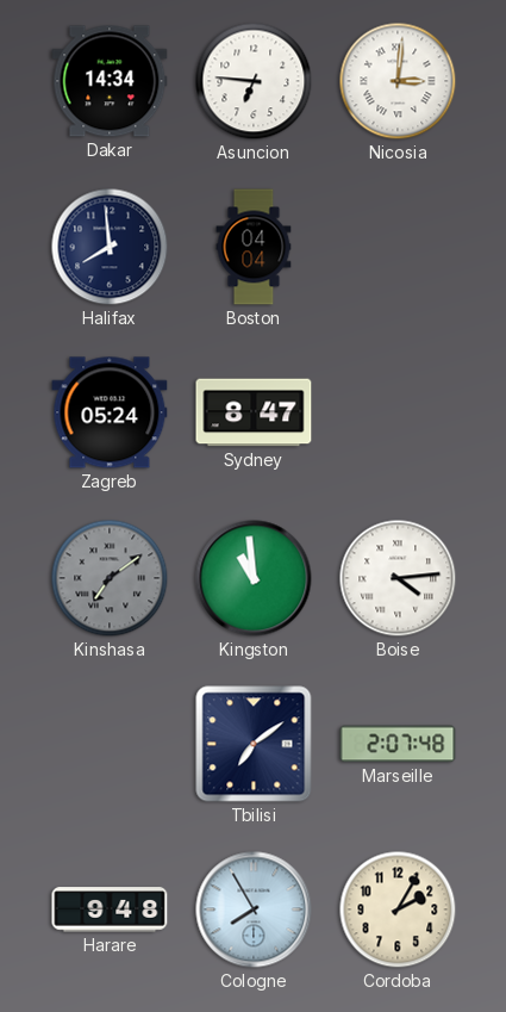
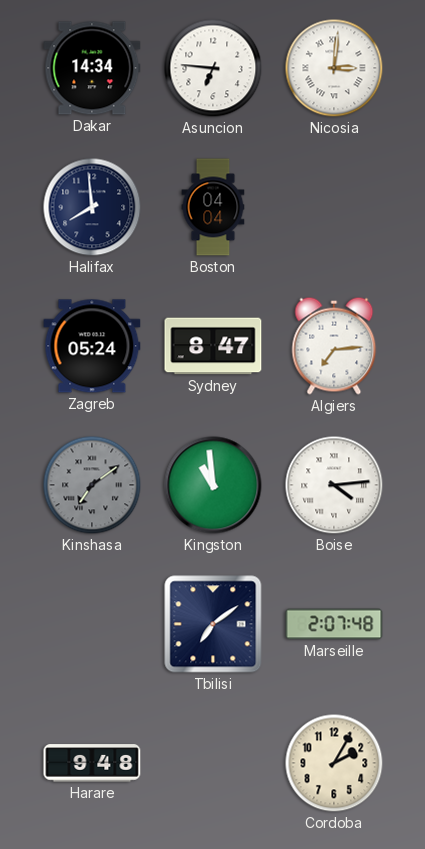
Algiers: none -> 7:14 (334, 346)
Cologne: 7:55 -> none (254, 909)
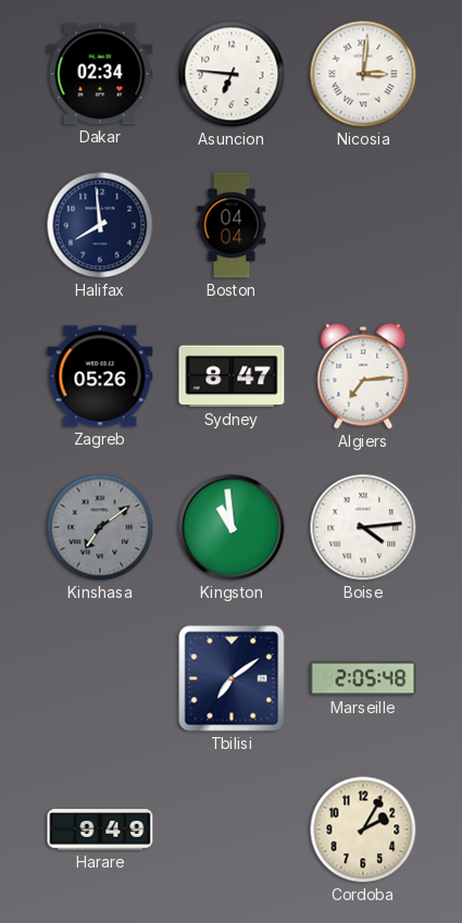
Dakar: 14:34 -> 02:34 (100, 74)
Zagreb: 05:24 -> 05:26 (100, 376)
Marseille: 2:07 -> 2:05 (363, 678)
Harare: 9:48 -> 9:49 (100, 830)
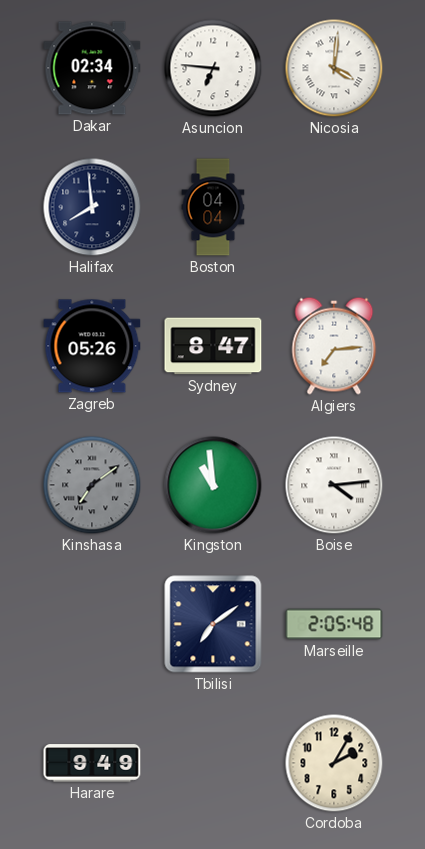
Nicosia: 3:01 -> 4:01 (334, 68)
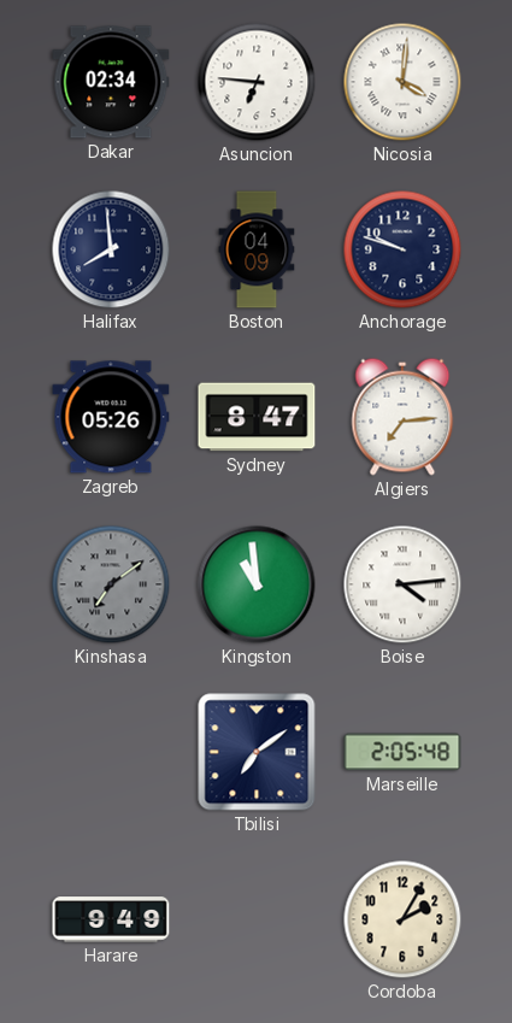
Boston: 04:04 -> 04:09 (257, 249)
Anchorage: none -> 9:48 (402, 249)
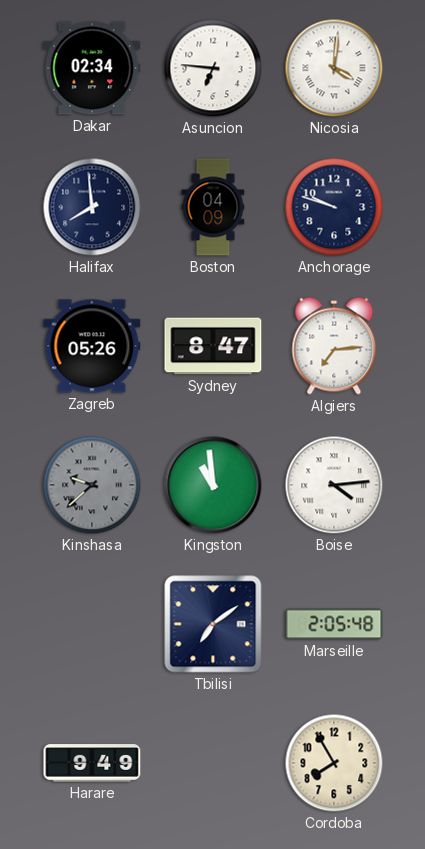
Kinshasa: 7:09 -> 9:38 (92, 485)
Cordoba: 2:05 -> 7:55 (334, 763)
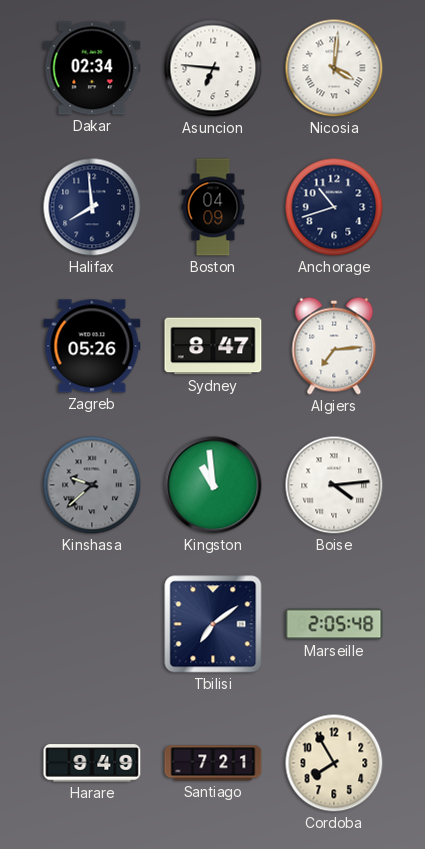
Anchorage: 9:48 -> 10:42 (334, 207)
Santiago: none -> 7:21 (213, 763)
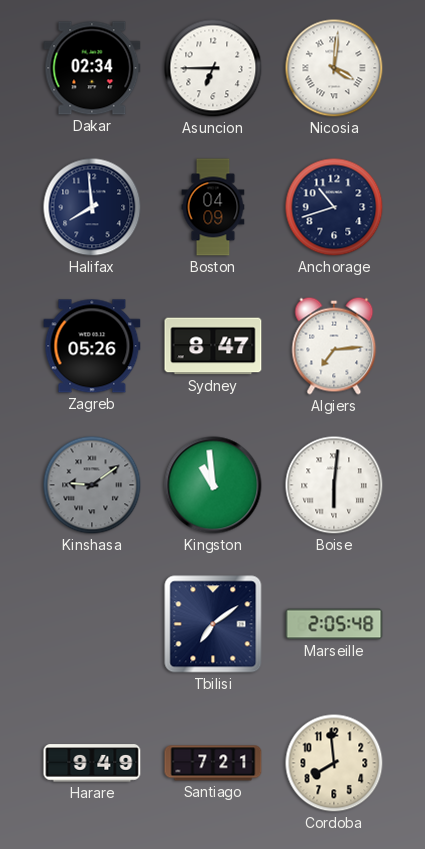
Asuncion: 6:46 -> 6:45 (213, 68)
Kinshasa: 9:38 -> 9:09 (92, 485)
Boise: 4:14 -> 6:01 (334, 485)
Cordoba: 7:55 -> 7:59 (334, 763)
